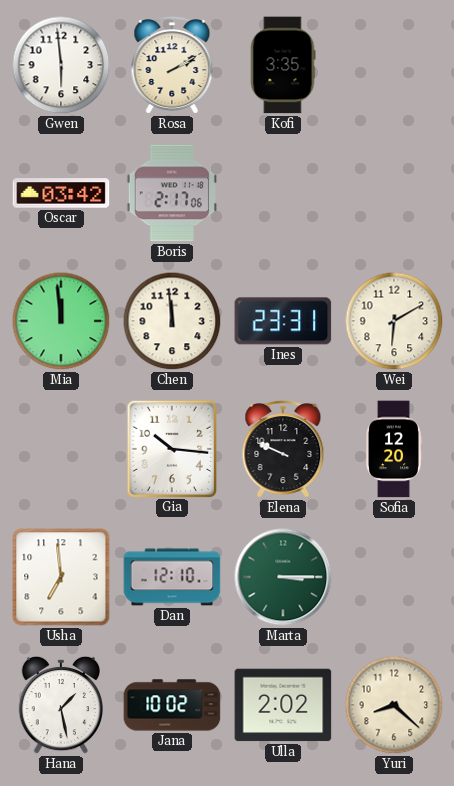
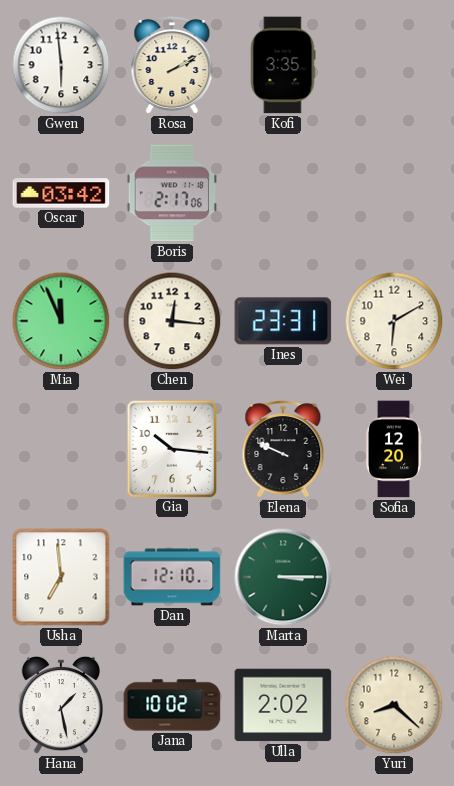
Mia: 11:59 -> 11:56 (61, 321)
Chen: 11:59 -> 12:16 (172, 321)
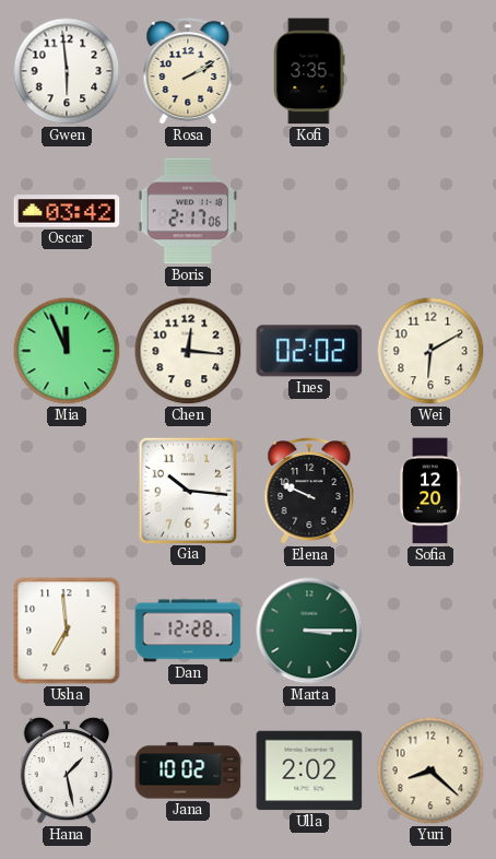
Ines: 23:31 -> 02:02 (309, 351)
Dan: 12:10 -> 12:28 (188, 631)
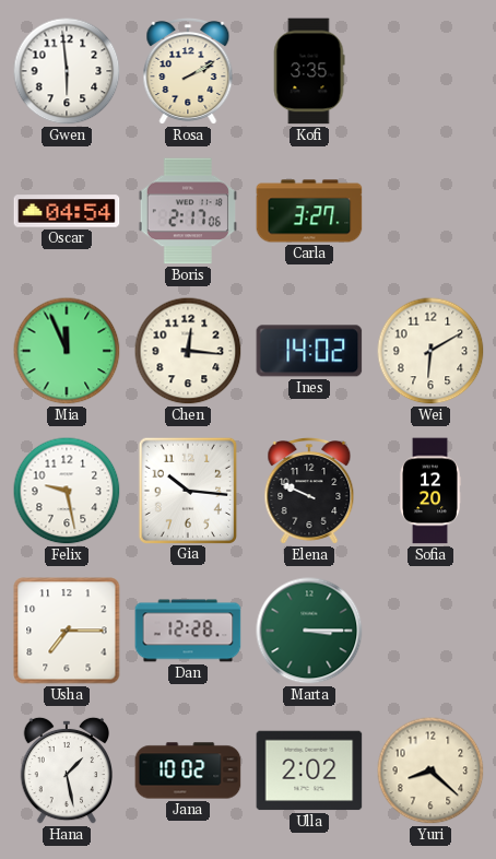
Oscar: 03:42 -> 04:54 (67, 211)
Carla: none -> 3:27 (309, 211)
Ines: 02:02 -> 14:02 (309, 351)
Felix: none -> 9:28 (67, 491)
Usha: 6:59 -> 7:15 (67, 631)
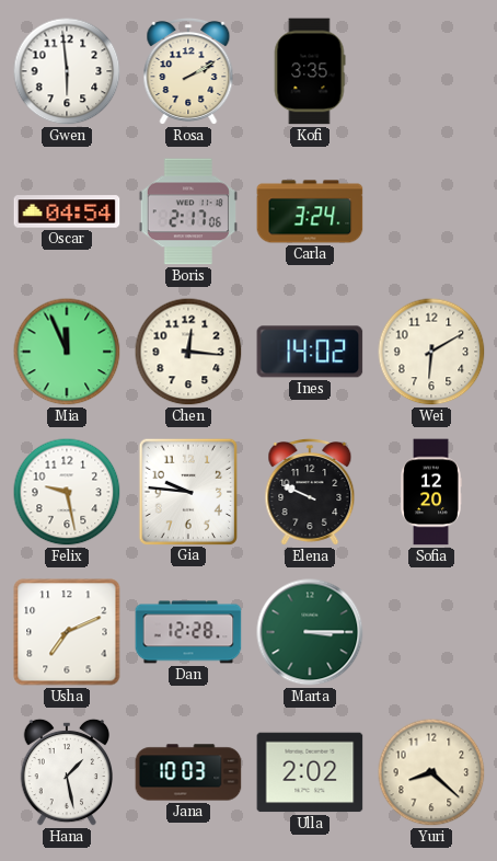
Carla: 3:27 -> 3:24 (310, 211)
Gia: 10:16 -> 9:46 (187, 491)
Usha: 7:15 -> 7:11 (67, 632)
Jana: 10:02 -> 10:03 (188, 772)
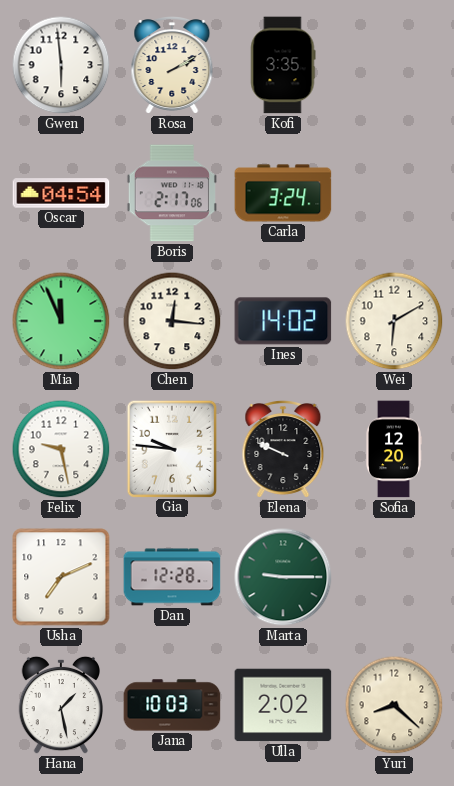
Marta: 3:15 -> 9:15 (283, 577)
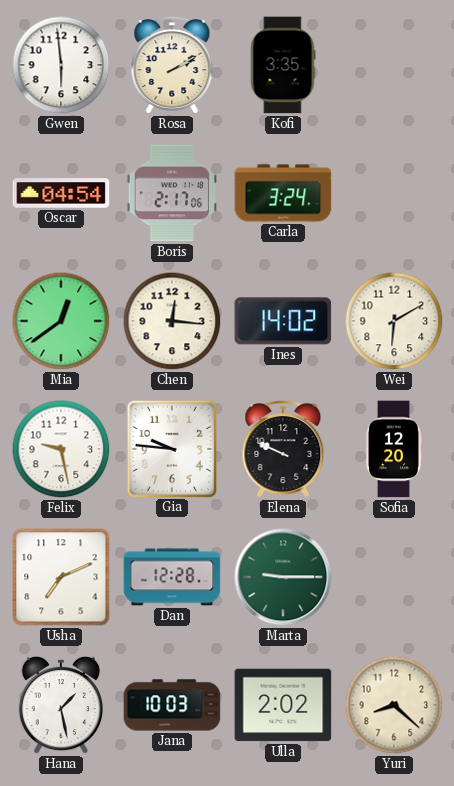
Mia: 11:56 -> 12:39 (61, 321)
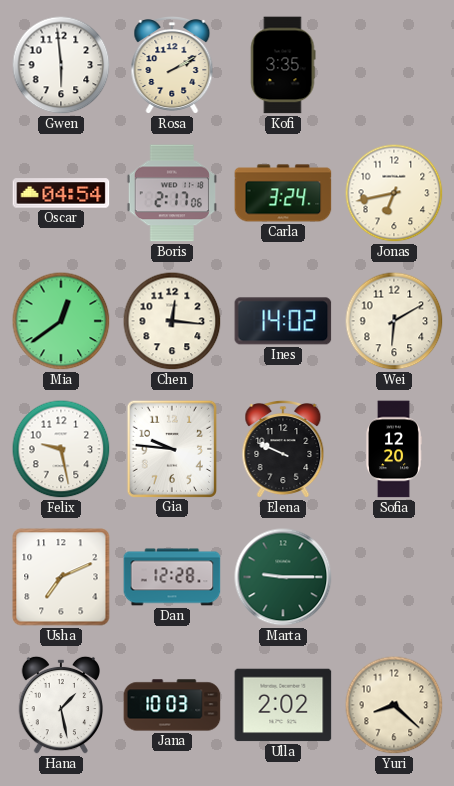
Jonas: none -> 6:43 (394, 193)
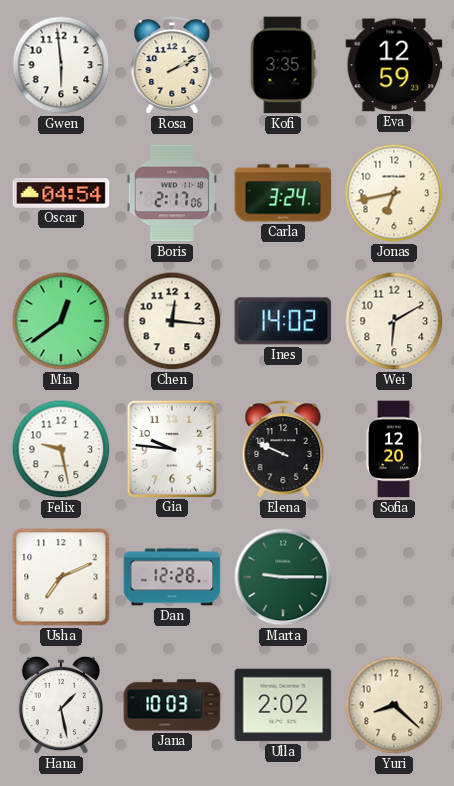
Eva: none -> 12:59 (394, 65)
